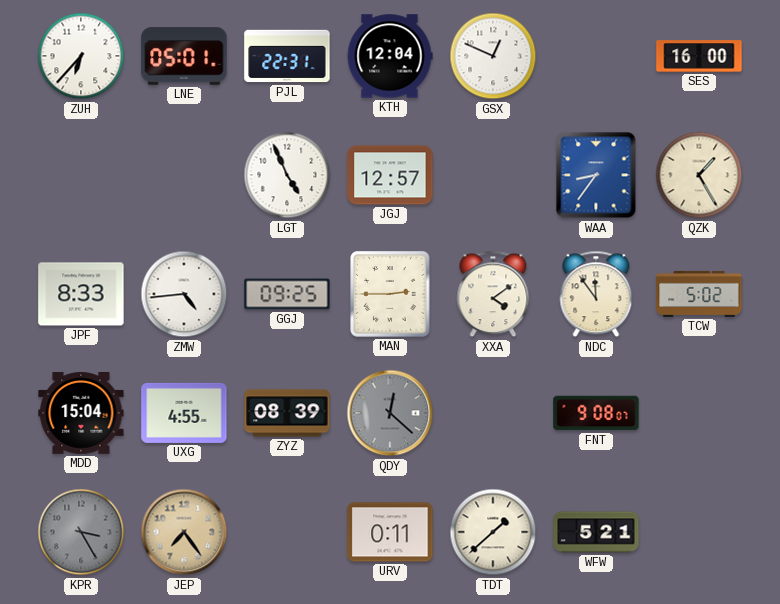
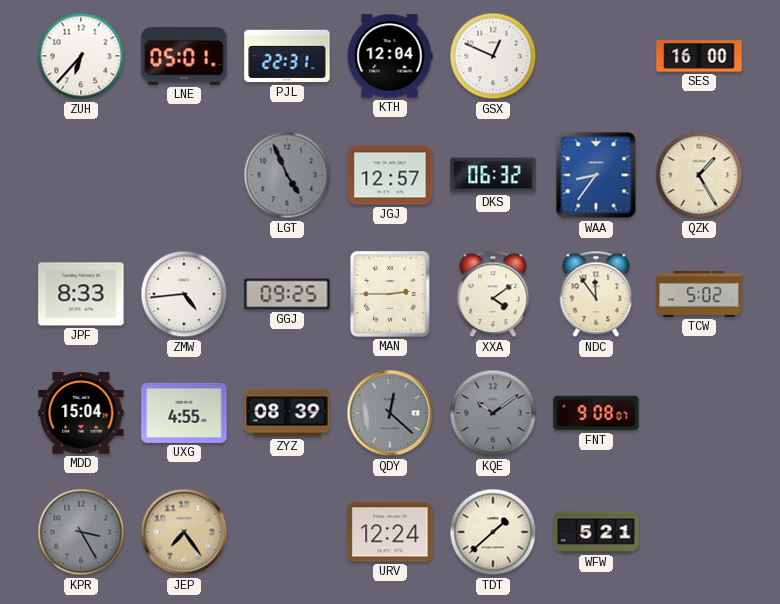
LGT dial: white -> grey (287, 175)
DKS: none -> 06:32 (493, 175)
KQE: none -> 10:09 (493, 413)
URV: 0:11 -> 12:24 (390, 532)
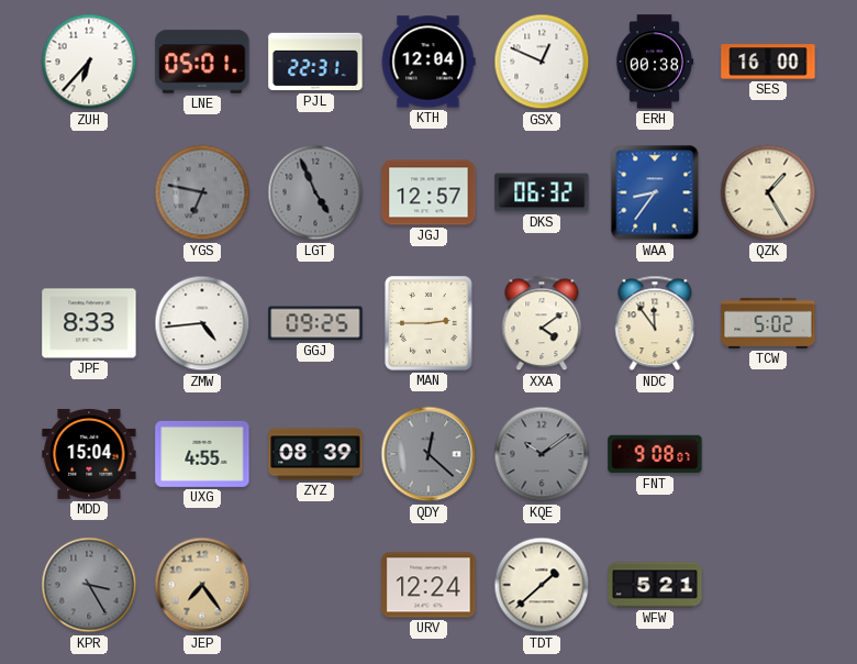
ERH: none -> 00:38 (655, 62)
YGS: none -> 6:47 (202, 192)
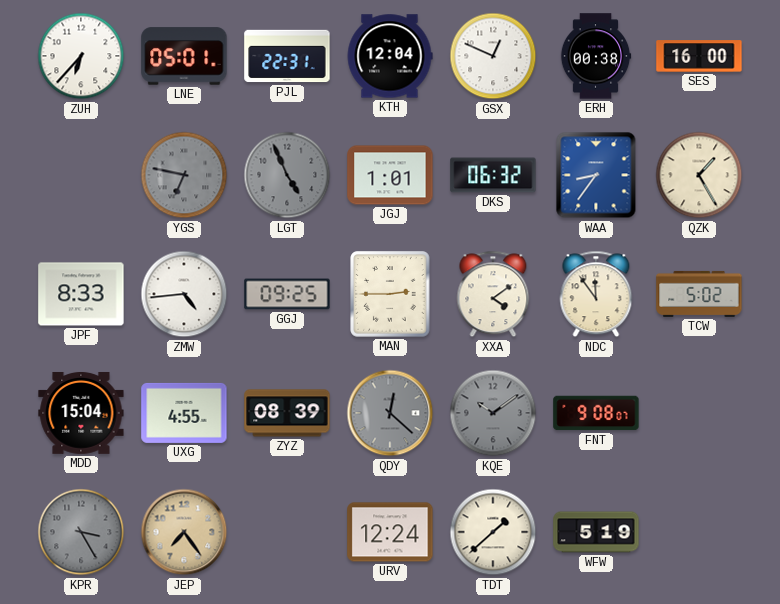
JGJ: 12:57 -> 1:01 (390, 175)
WFW: 5:21 -> 5:19 (596, 532)
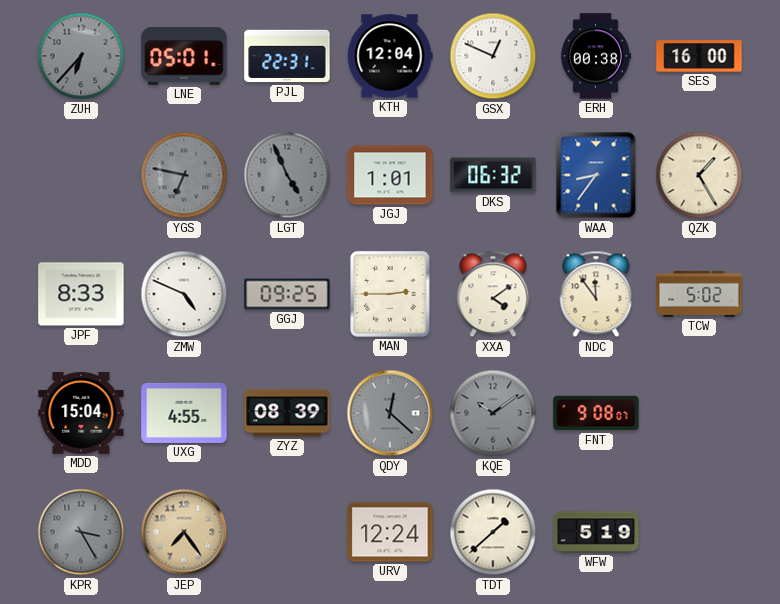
ZUH dial: white -> grey (81, 56)
ZMW: 4:44 -> 4:49 (184, 294)
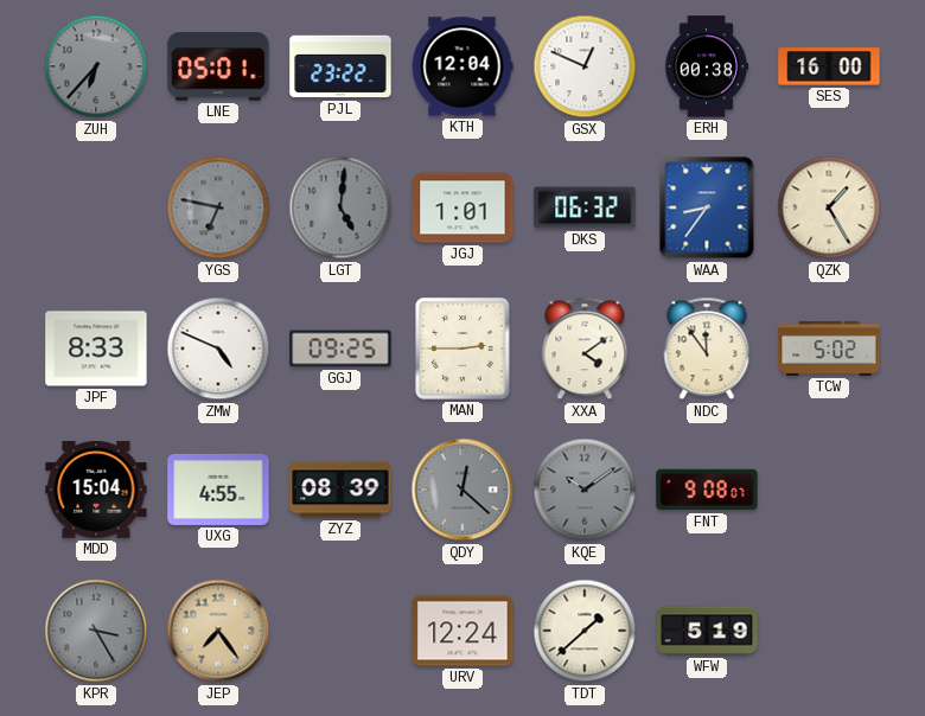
PJL: 22:31 -> 23:22 (340, 66)
LGT: 4:56 -> 5:01 (340, 207)
